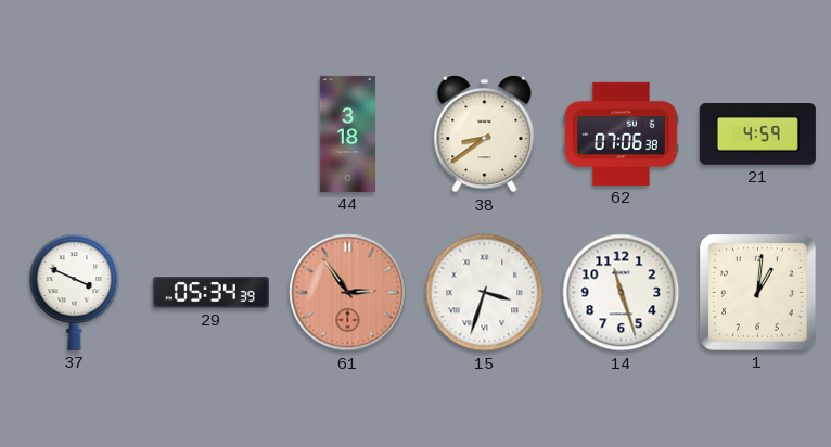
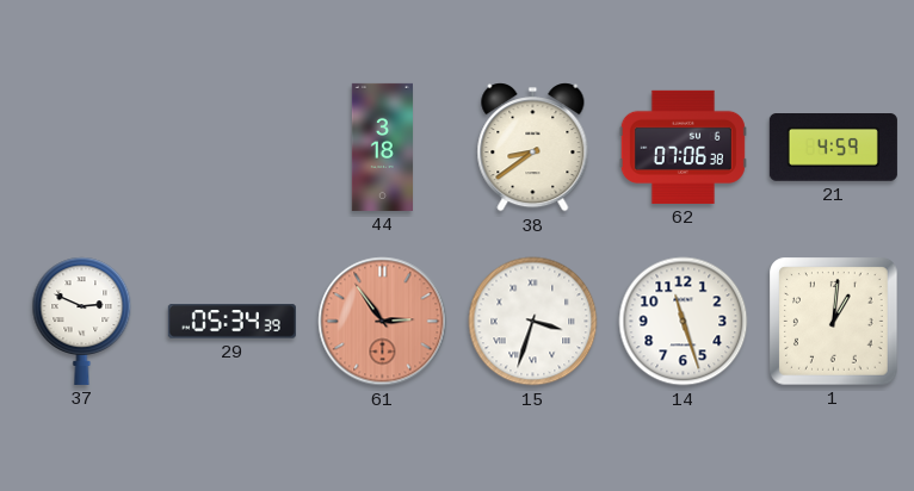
37: 3:49 -> 2:49 (82, 321)
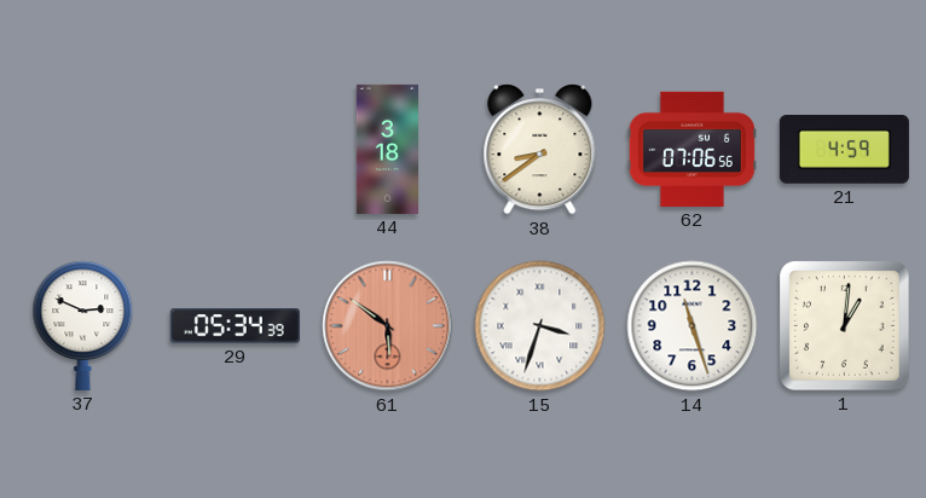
62: 07:06:38 -> 07:06:56 (691, 149)
61: 2:54 -> 5:51 (388, 326)
